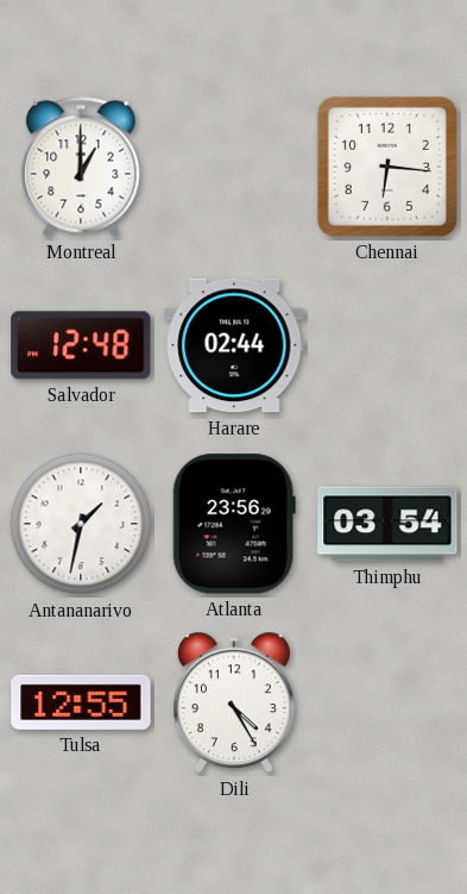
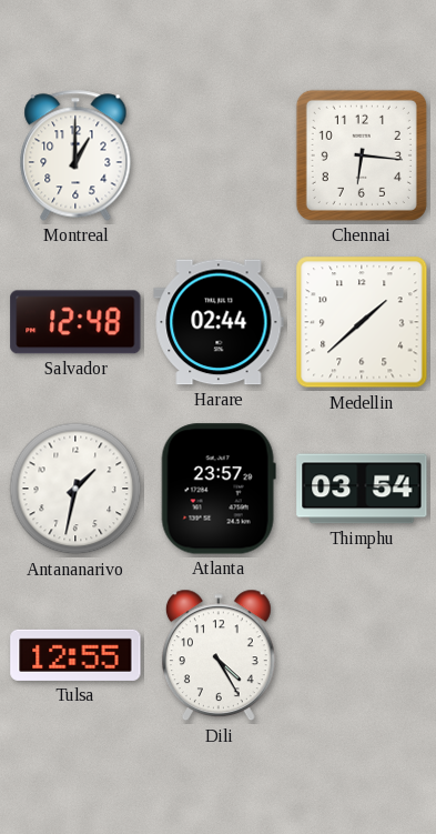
Medellin: none -> 1:38 (362, 322)
Atlanta: 23:56 -> 23:57 (219, 489)
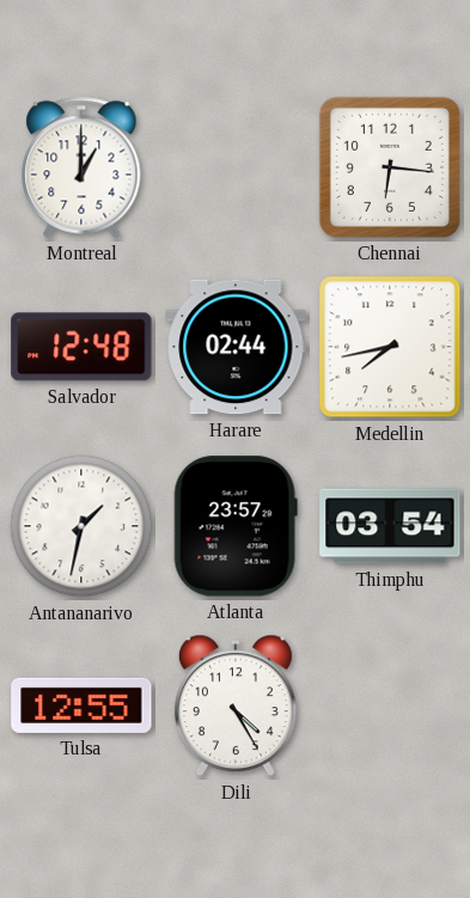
Medellin: 1:38 -> 7:43 (390, 347)
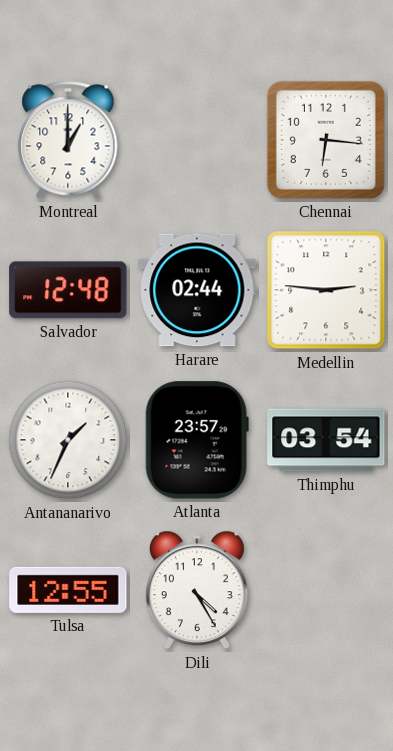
Medellin: 7:43 -> 2:46 (326, 290)
Antananarivo: 1:32 -> 1:34 (68, 440)
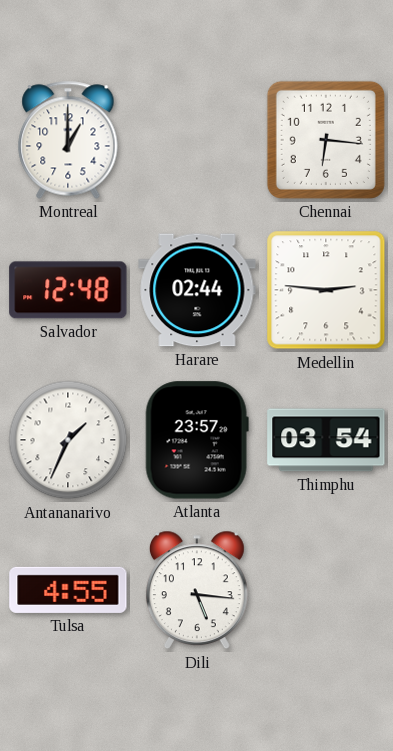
Tulsa: 12:55 -> 4:55 (68, 590)
Dili: 4:25 -> 5:16 (197, 590)
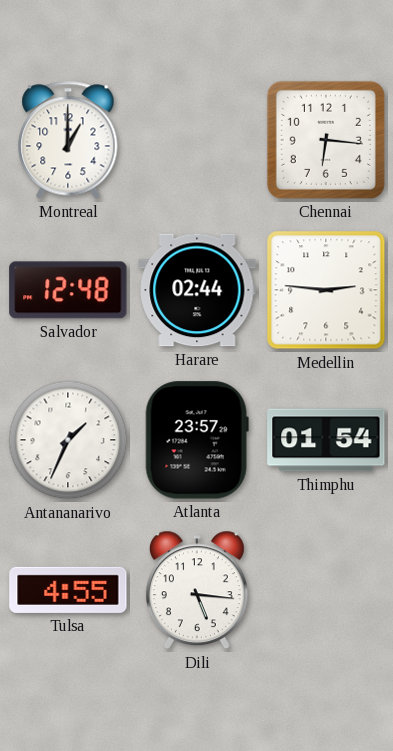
Thimphu: 03:54 -> 01:54 (326, 440)
